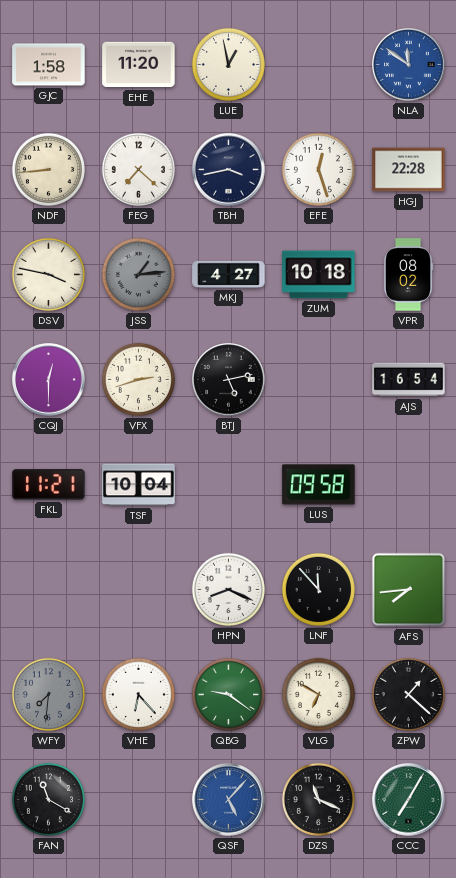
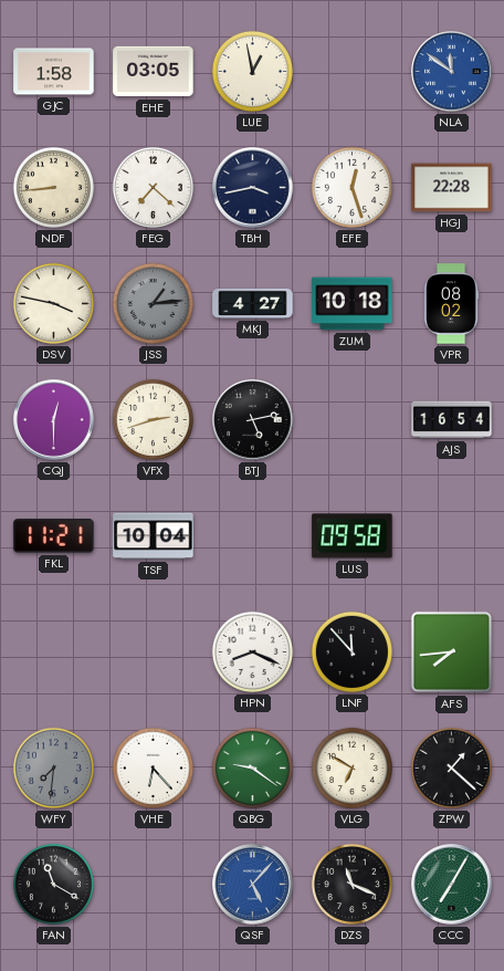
EHE: 11:20 -> 03:05 (154, 72)
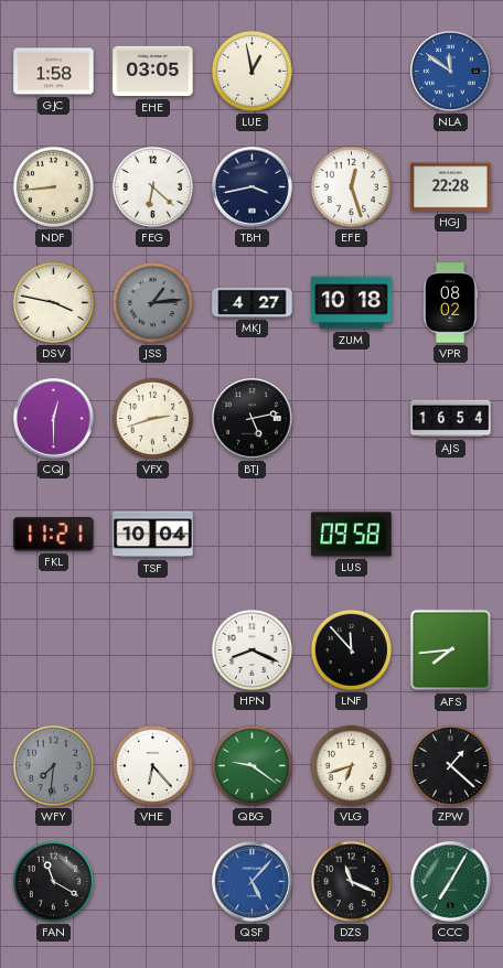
FEG: 7:22 -> 6:22 (152, 186)
VLG: 6:50 -> 6:42 (351, 765)
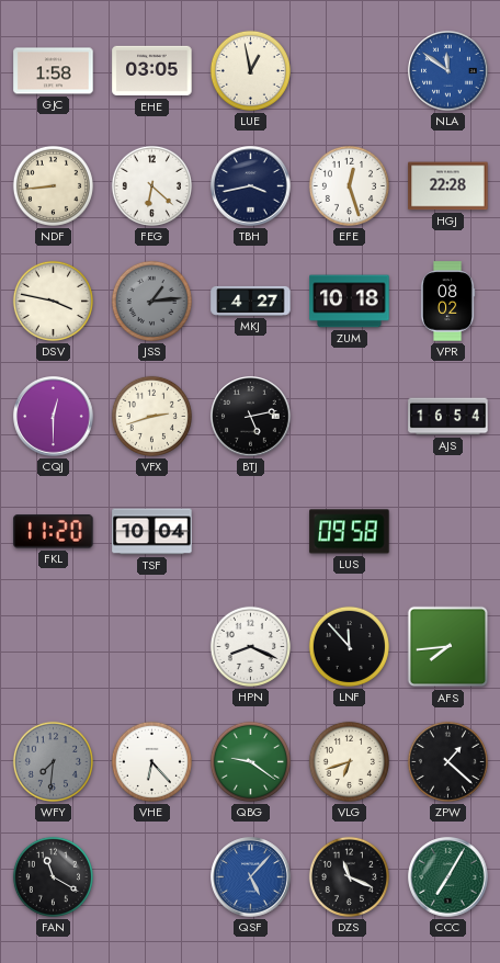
FKL: 11:21 -> 11:20 (54, 532)
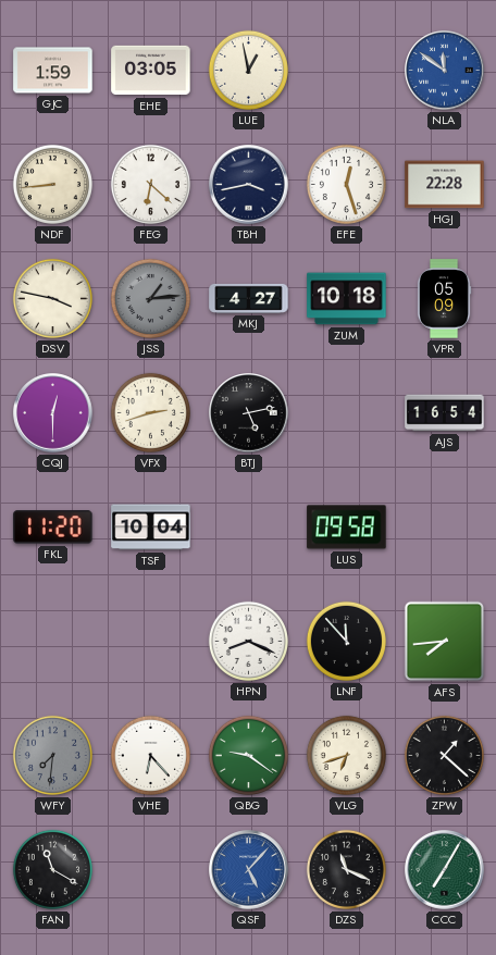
GJC: 1:58 -> 1:59 (53, 71)
VPR: 08:02 -> 05:09 (444, 299)
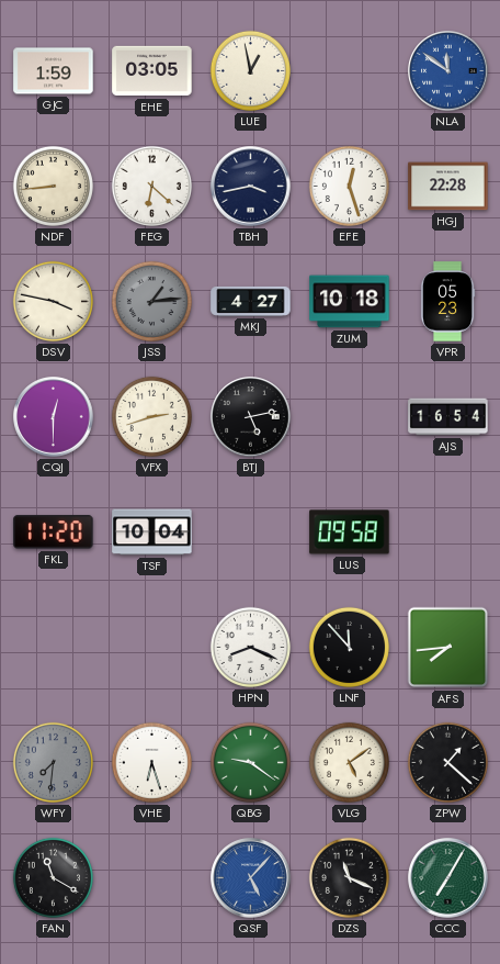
VPR: 05:09 -> 05:23 (447, 302)
VHE: 6:23 -> 6:27 (151, 762)
VLG: 6:42 -> 5:09 (349, 762)
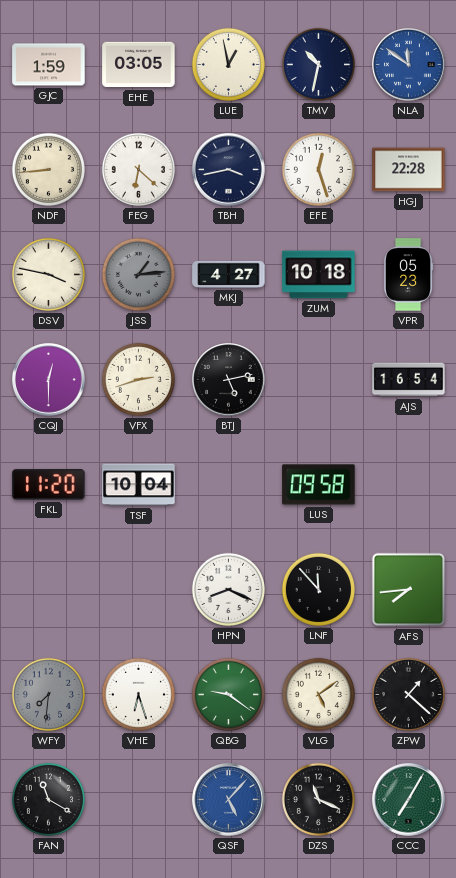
TMV: none -> 10:32 (318, 64)
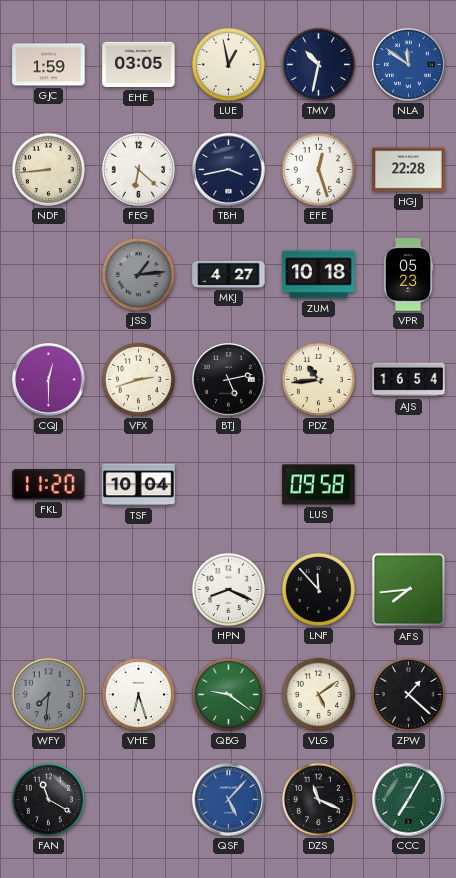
DSV: 3:47 -> none (48, 274)
PDZ: none -> 10:44 (318, 379)
